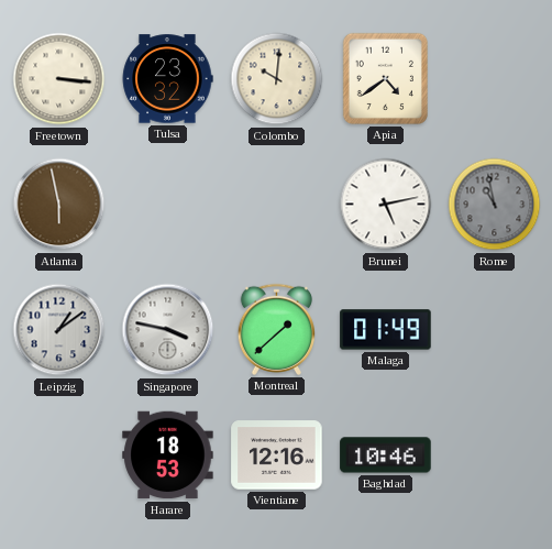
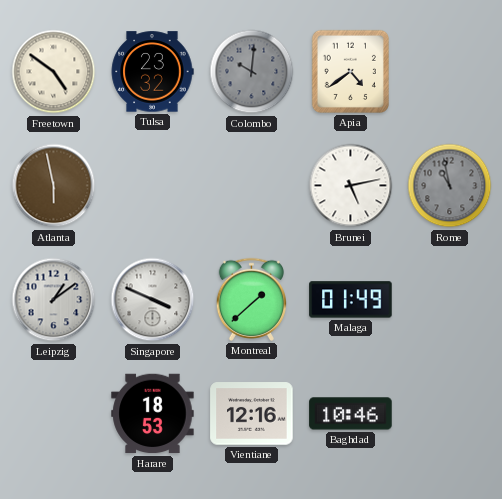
Freetown: 3:16 -> 4:51 (54, 72)
Colombo dial: cream -> grey (252, 72)
Singapore: 3:47 -> 3:49 (153, 300)
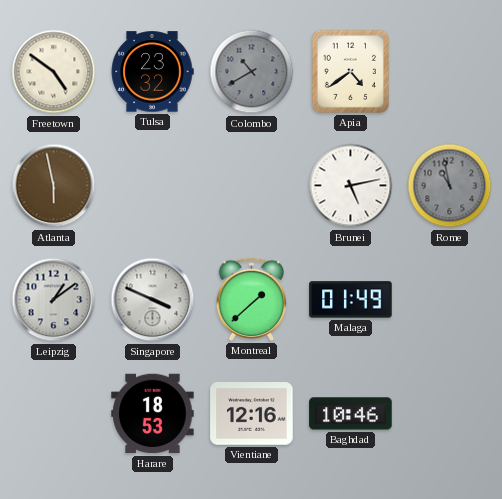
Colombo: 10:01 -> 10:40 (252, 72)
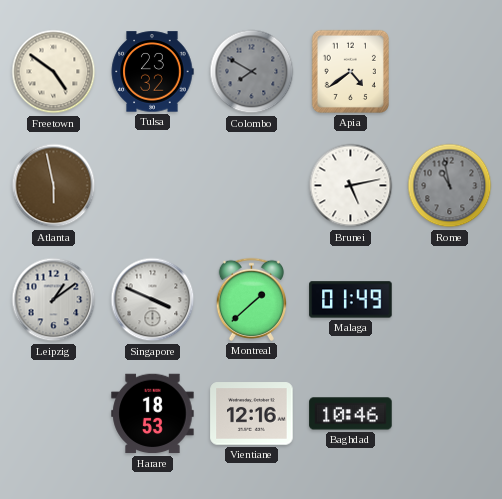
Colombo: 10:40 -> 7:50 (252, 72)
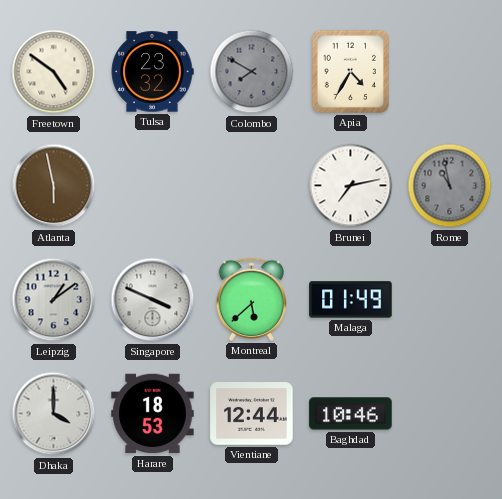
Apia: 4:39 -> 4:35 (350, 71)
Brunei: 5:13 -> 7:13 (351, 186)
Montreal: 1:38 -> 5:38 (251, 299)
Dhaka: none -> 4:00 (54, 414)
Vientiane: 12:16 -> 12:44 (252, 414)
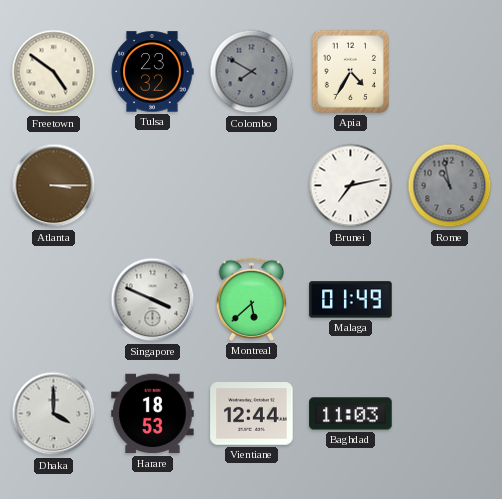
Atlanta: 5:58 -> 3:15 (54, 186)
Leipzig: 1:09 -> none (54, 300)
Baghdad: 10:46 -> 11:03 (351, 414)
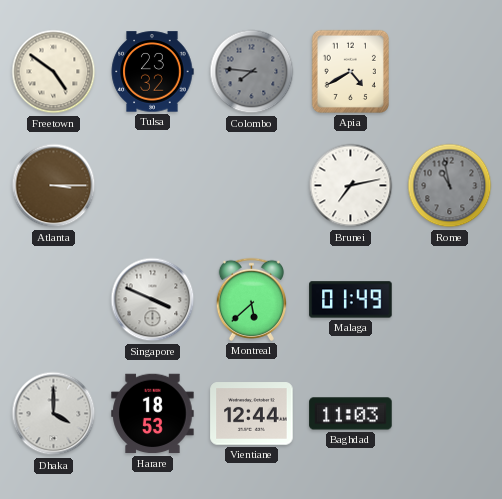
Colombo: 7:50 -> 7:46 (252, 72)
Apia: 4:35 -> 4:40 (350, 71)
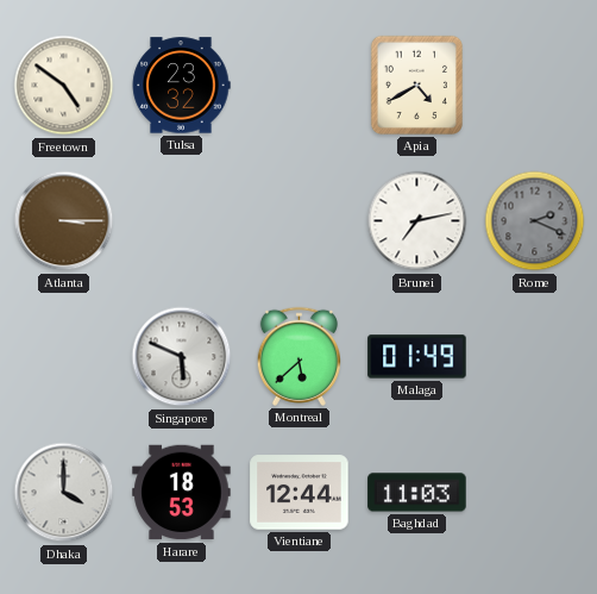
Colombo: 7:46 -> none (252, 72)
Rome: 10:58 -> 2:19 (535, 221)
Singapore: 3:49 -> 5:49 (182, 357)
